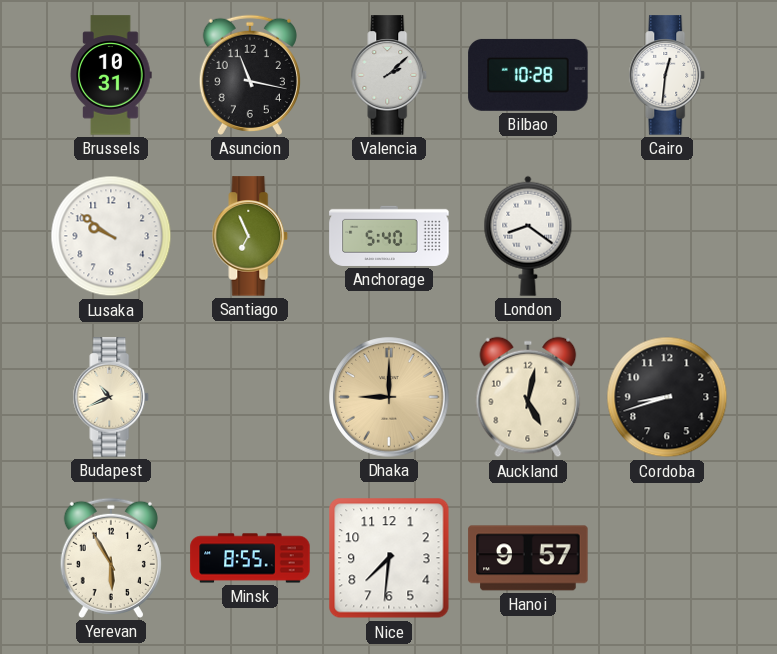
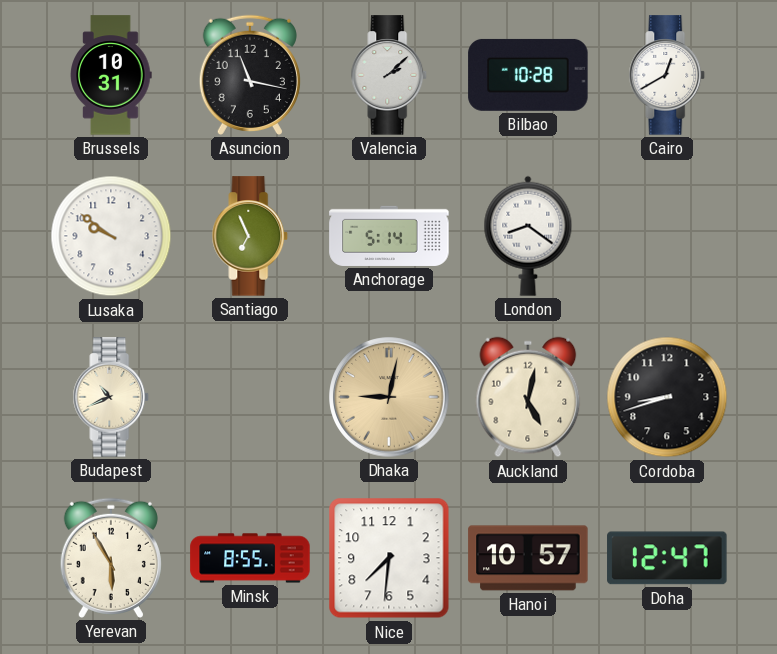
Cairo: 12:31 -> 12:40 (667, 75)
Anchorage: 5:40 -> 5:14 (389, 236)
Dhaka: 9:00 -> 9:02 (389, 397)
Hanoi: 9:57 -> 10:57 (528, 558)
Doha: none -> 12:47 (667, 558)
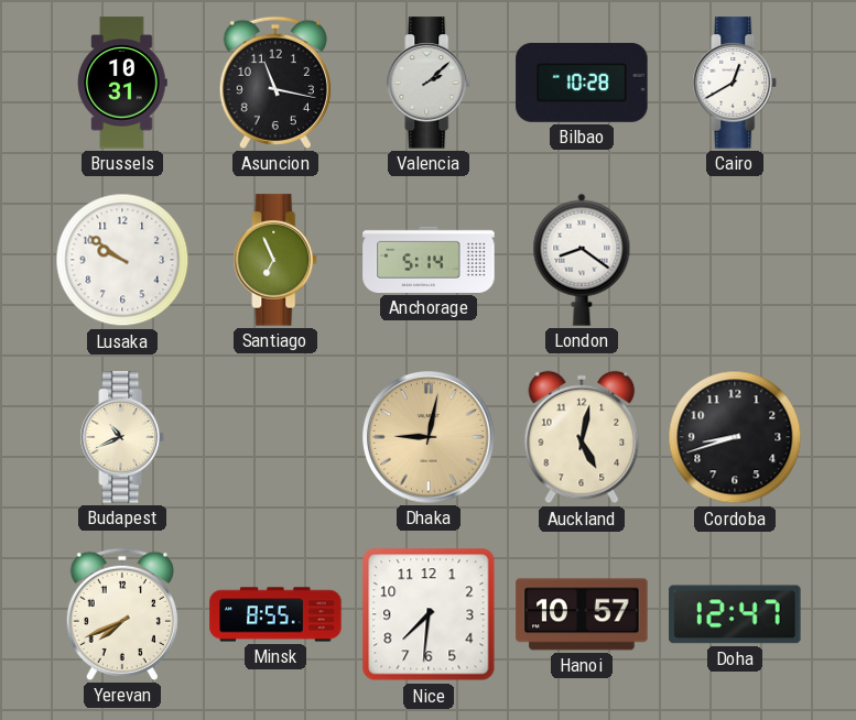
Yerevan: 5:55 -> 7:41 (122, 614)
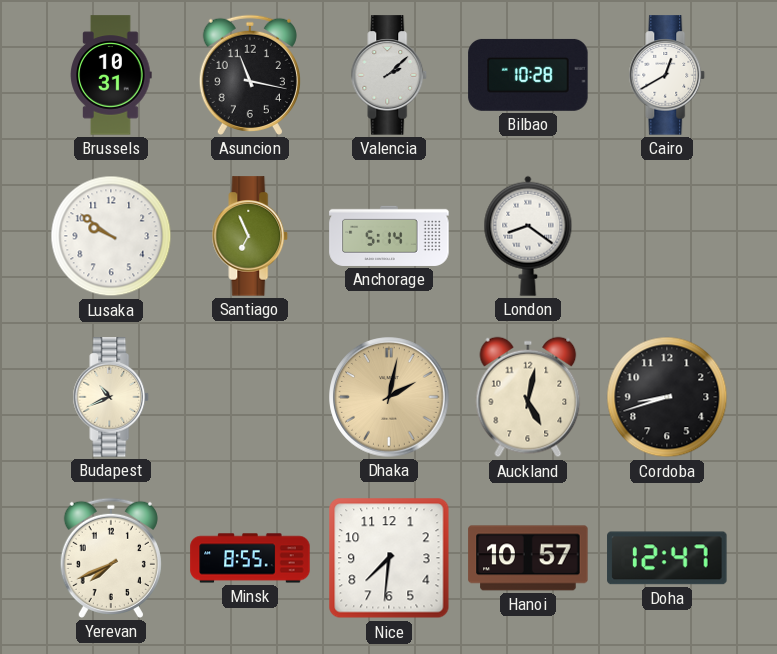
Dhaka: 9:02 -> 2:02 (389, 397)
